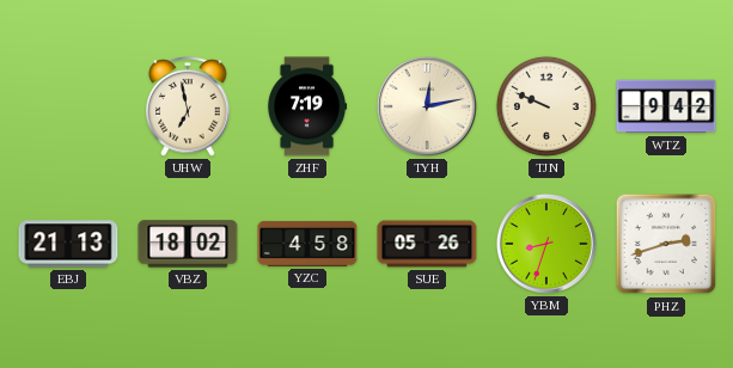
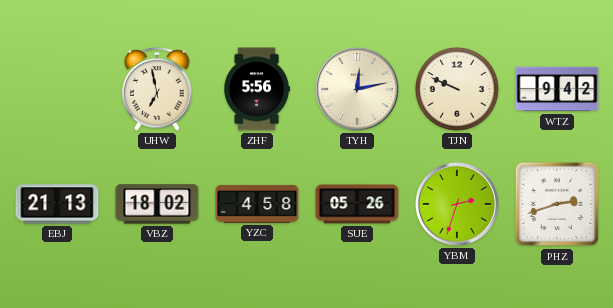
ZHF: 7:19 -> 5:56 (257, 89)
YBM: 8:33 -> 2:33 (457, 204)
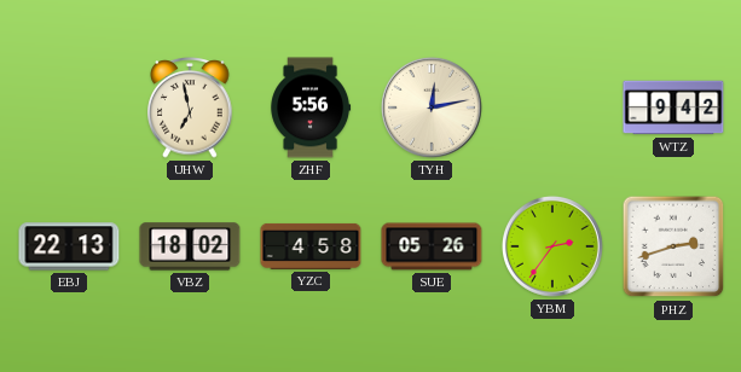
TJN: 9:49 -> none (457, 89)
EBJ: 21:13 -> 22:13 (69, 246)
YBM: 2:33 -> 2:36 (552, 246)
